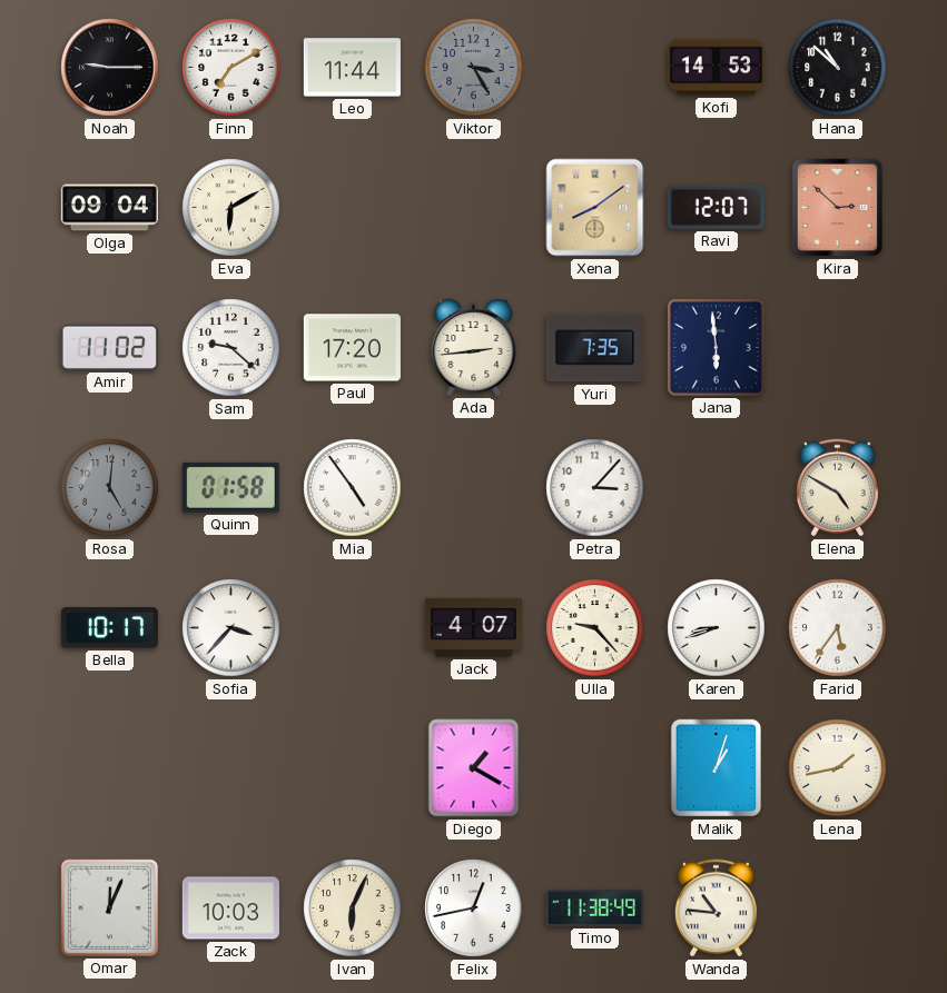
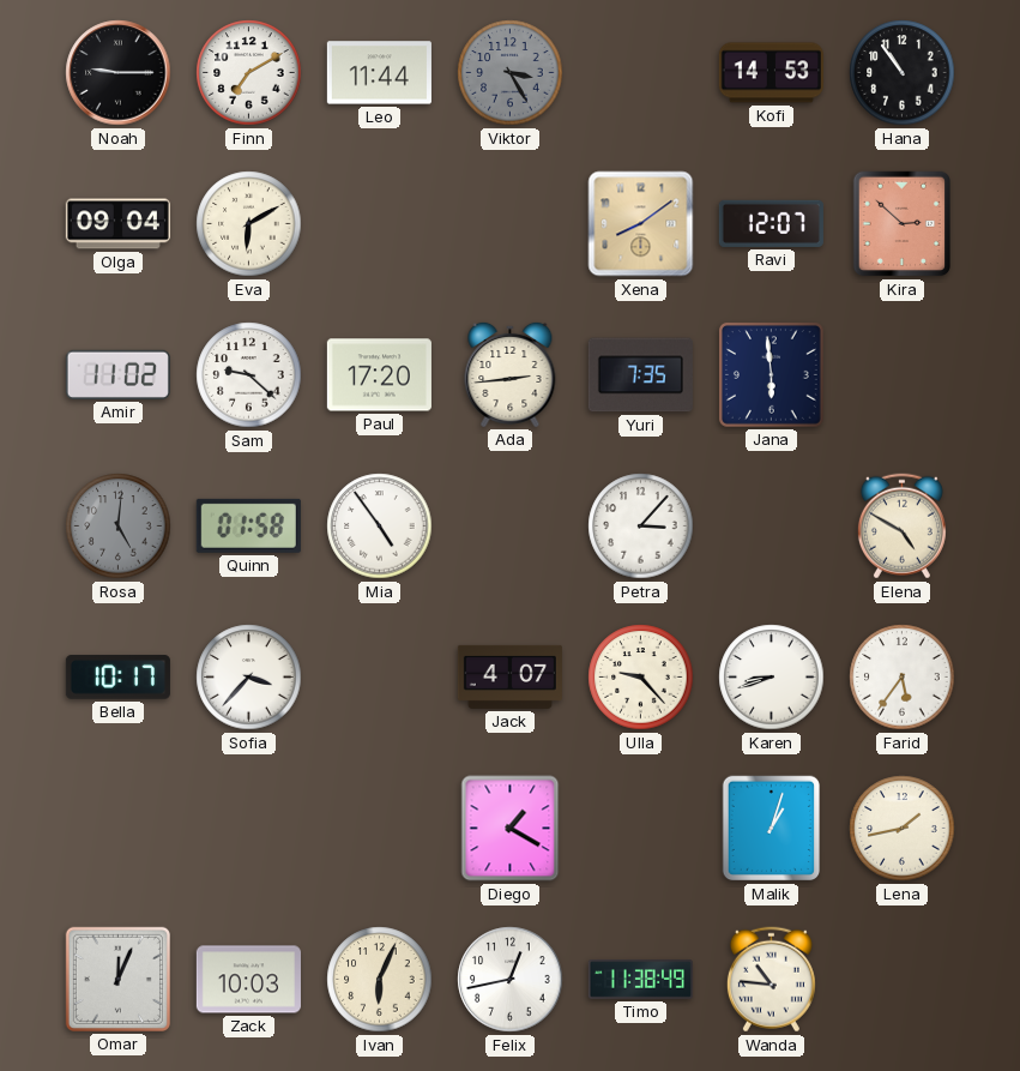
Hana: 10:52 -> 10:54 (903, 73)
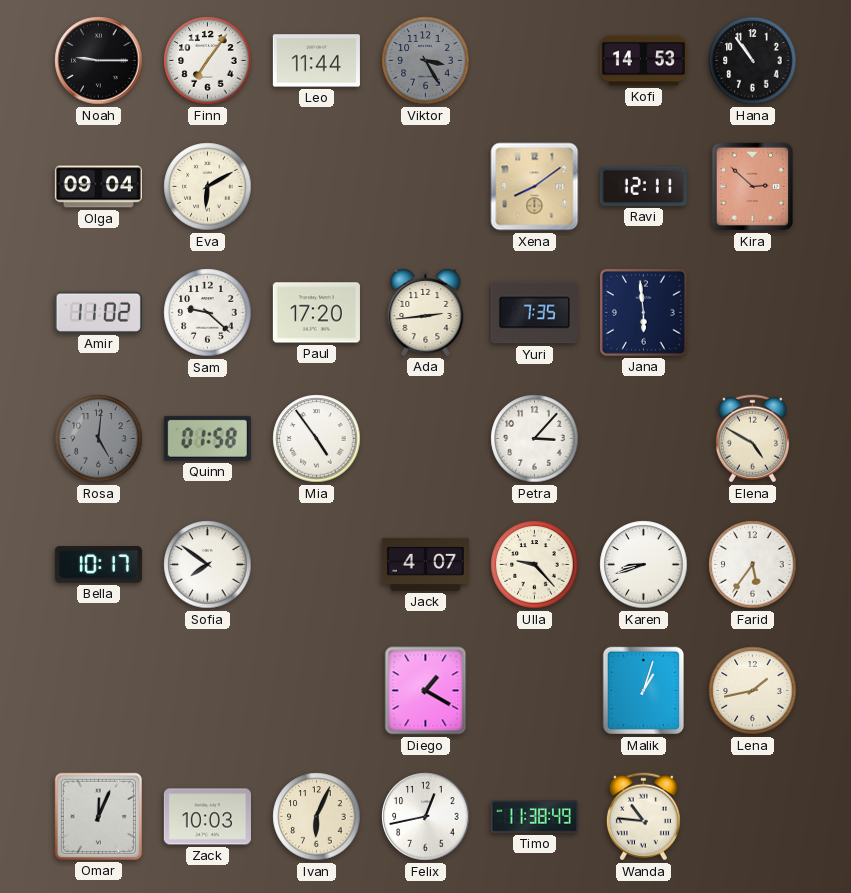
Finn: 7:10 -> 7:06 (208, 61)
Ravi: 12:07 -> 12:11 (643, 186)
Sofia: 3:37 -> 7:51 (208, 565)
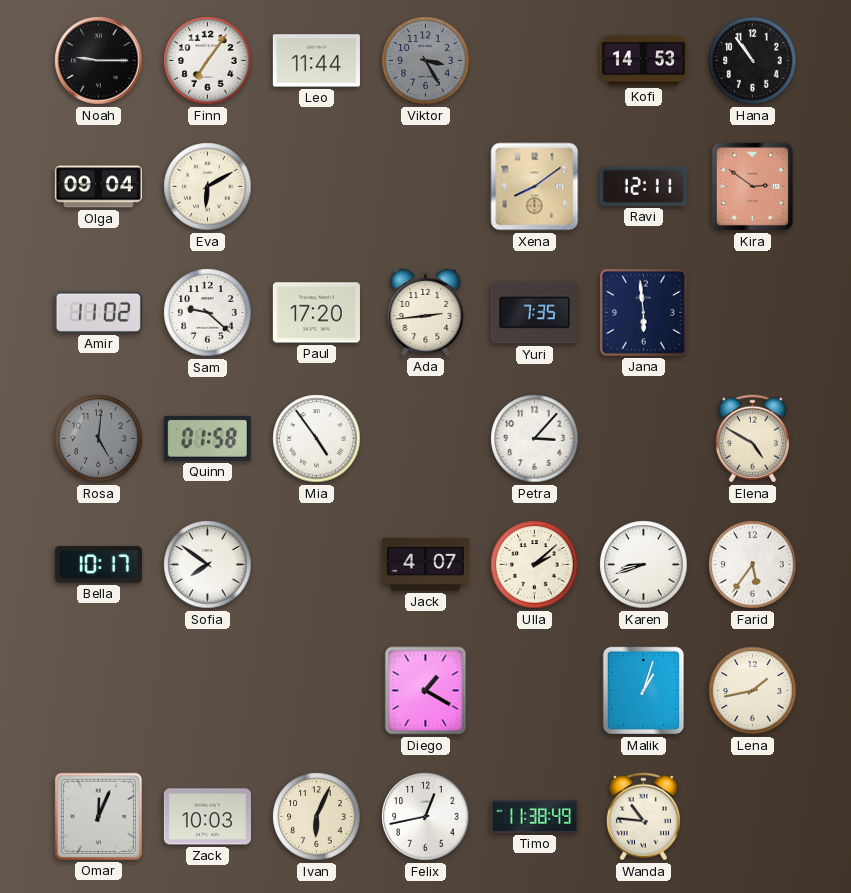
Kira: 2:52 -> 2:51 (753, 187)
Ulla: 9:23 -> 2:08 (535, 565)
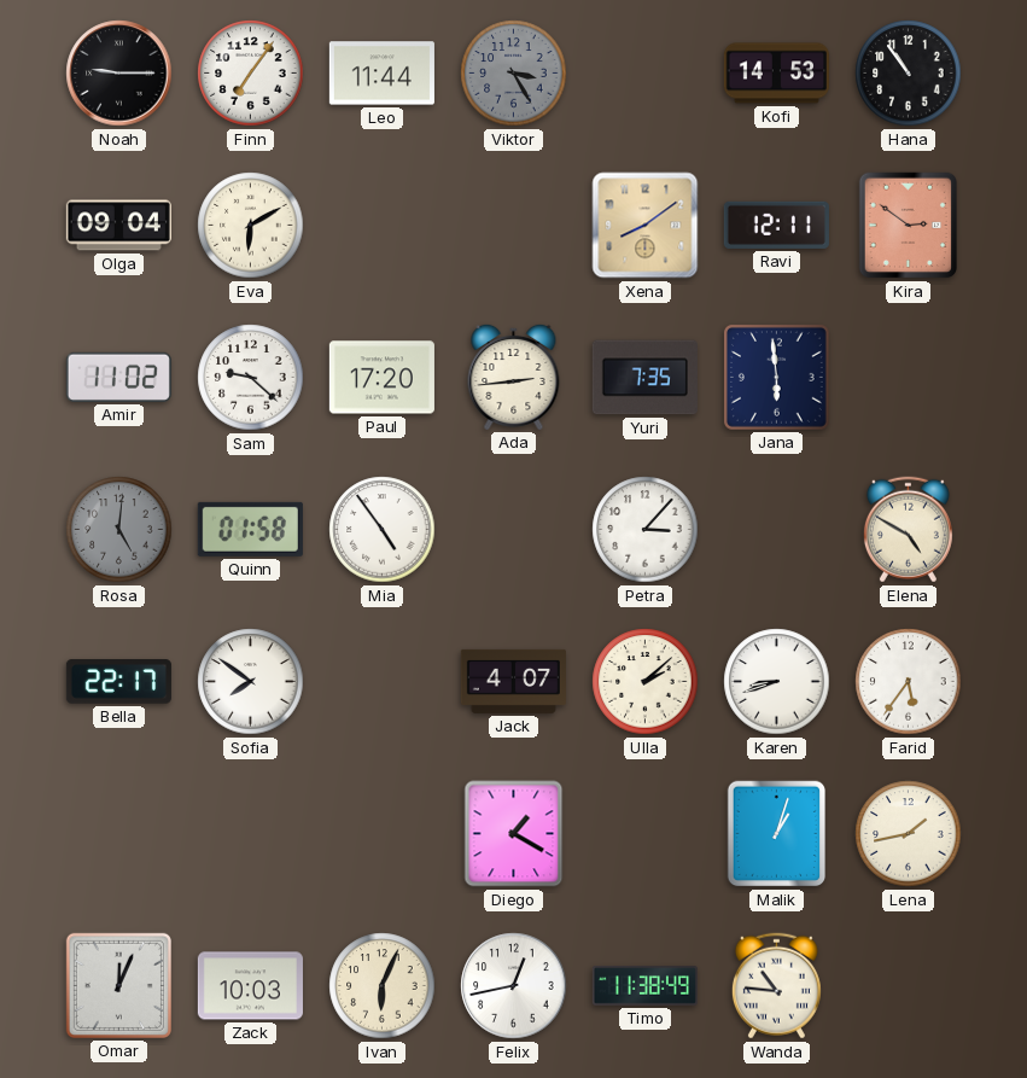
Bella: 10:17 -> 22:17 (118, 682)
